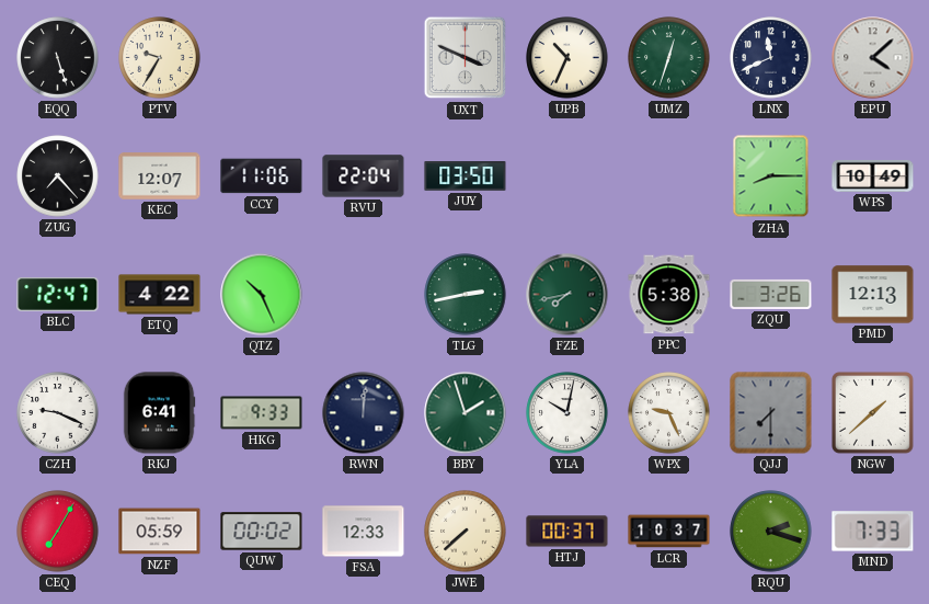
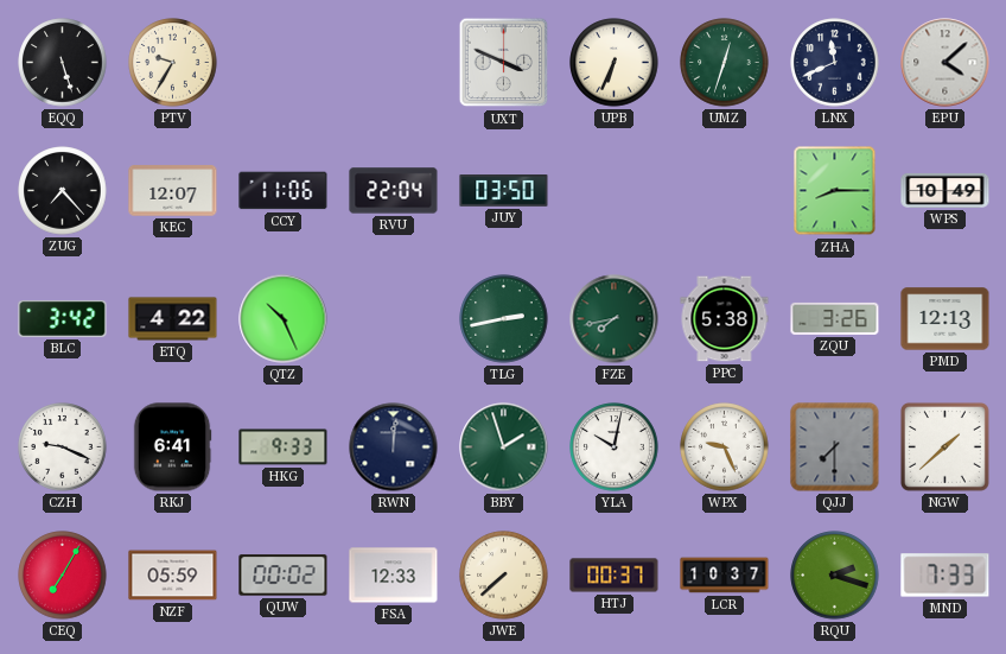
UPB: 10:34 -> 6:34 (615, 63)
BLC: 12:47 -> 3:42 (63, 318)
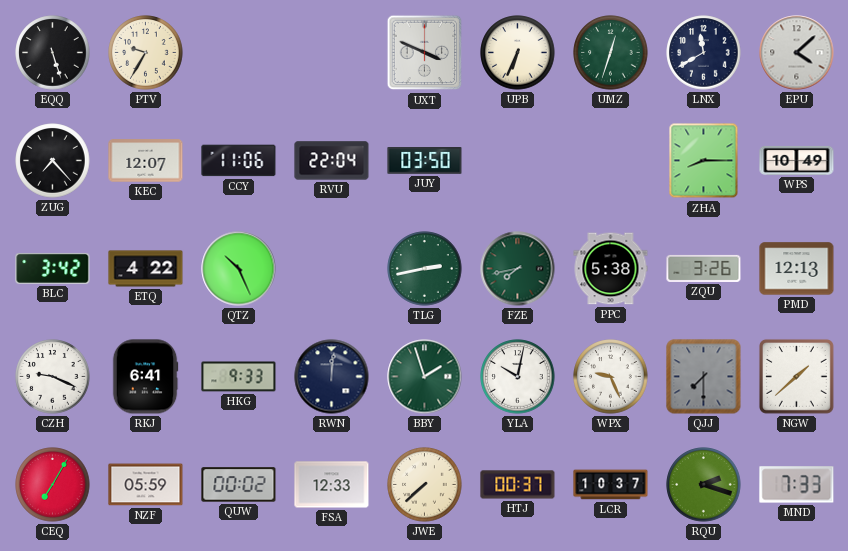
LNX: 11:41 -> 11:40 (704, 53)
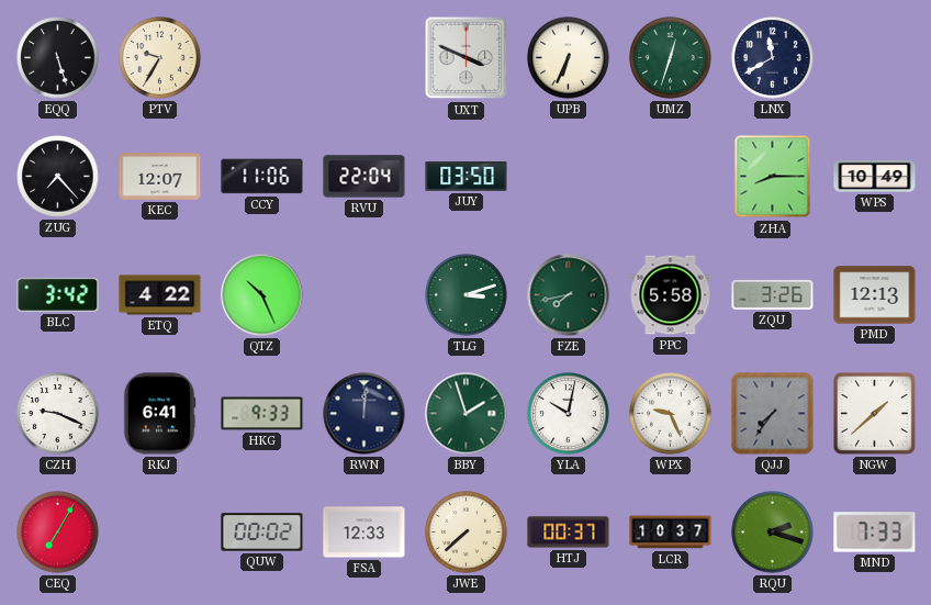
EPU: 4:08 -> none (797, 53)
TLG: 2:43 -> 3:12 (467, 295)
PPC: 5:38 -> 5:58 (671, 295)
QJJ: 7:30 -> 7:36 (773, 414)
NZF: 05:59 -> none (146, 485)
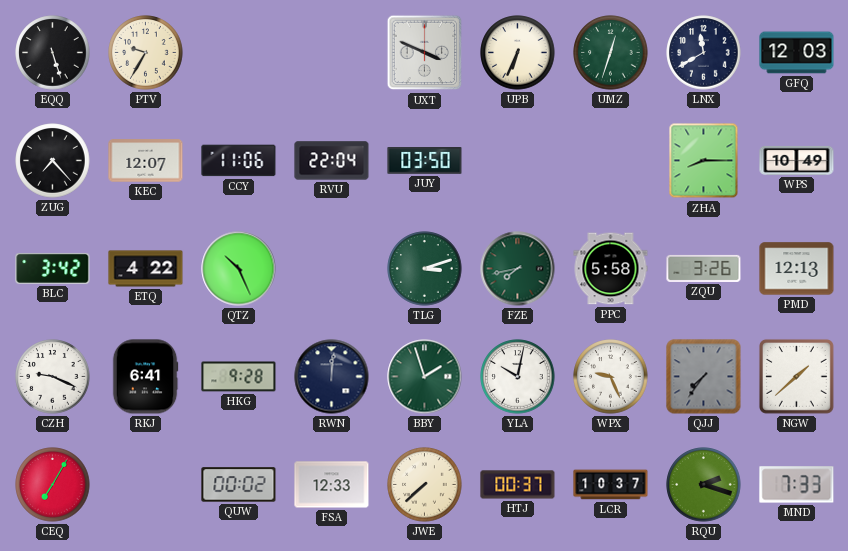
GFQ: none -> 12:03 (797, 53)
HKG: 9:33 -> 9:28 (239, 377)
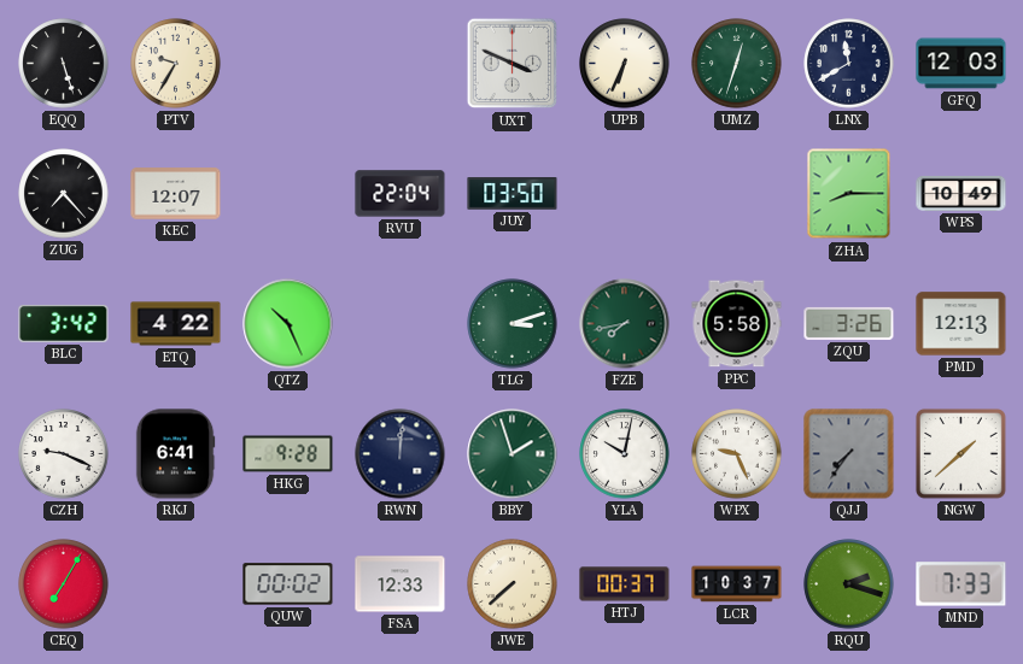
CCY: 11:06 -> none (239, 161)
